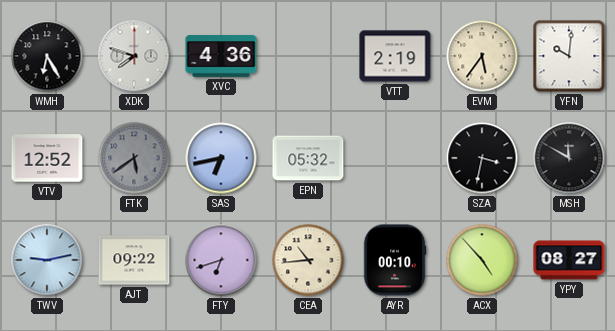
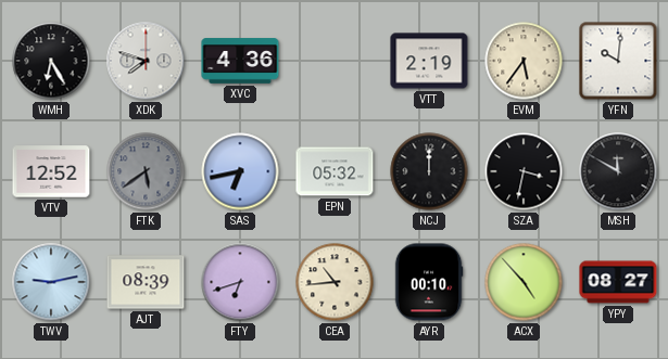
NCJ: none -> 12:00 (429, 171)
AJT: 09:22 -> 08:39 (146, 282)
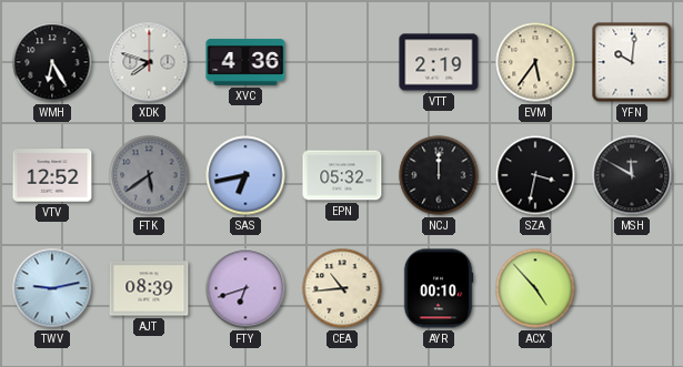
YPY: 08:27 -> none (618, 282)
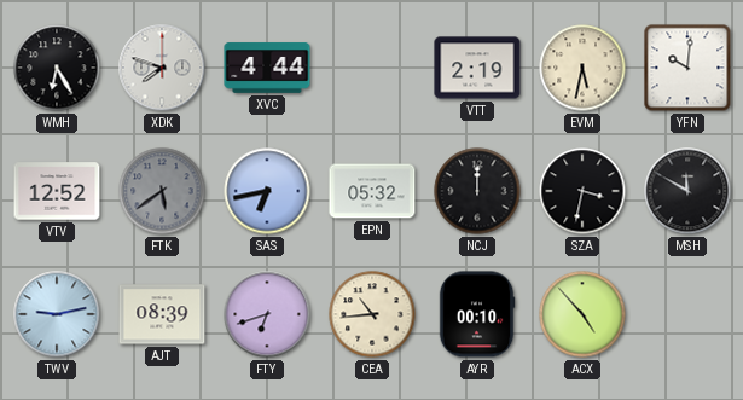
XVC: 4:36 -> 4:44 (267, 68)
EVM: 5:36 -> 5:32 (582, 68)
